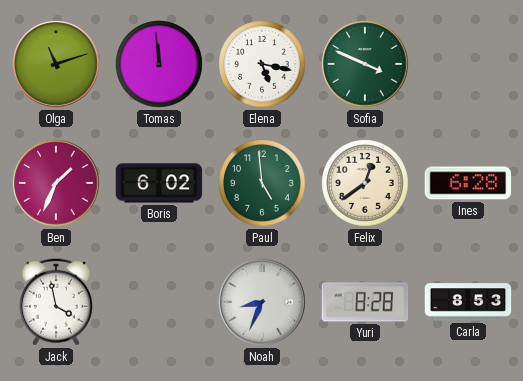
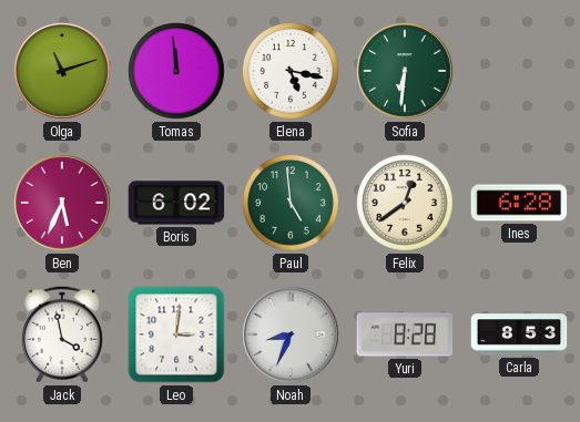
Sofia: 3:49 -> 6:31 (405, 71)
Ben: 1:34 -> 5:34 (62, 203)
Leo: none -> 3:01 (176, 334)
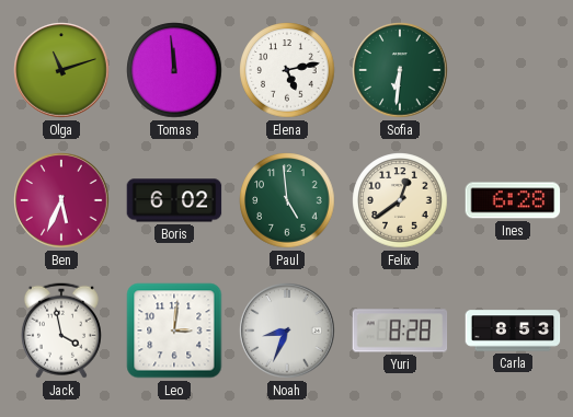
Elena: 5:17 -> 5:13 (287, 70)
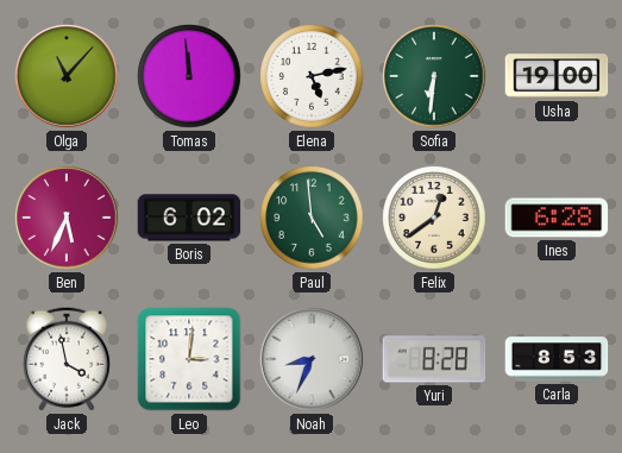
Olga: 11:12 -> 11:07 (67, 76)
Usha: none -> 19:00 (557, 76)
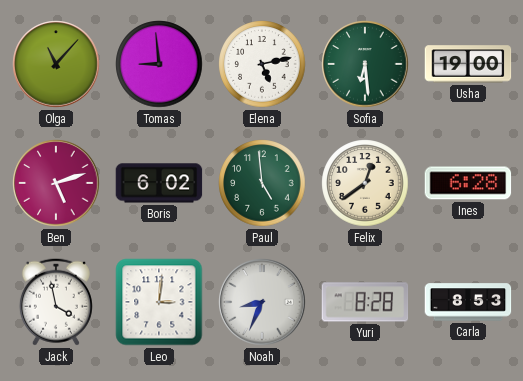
Tomas: 11:59 -> 8:59 (159, 64)
Sofia: 6:31 -> 6:29 (365, 64)
Ben: 5:34 -> 5:12 (56, 183)
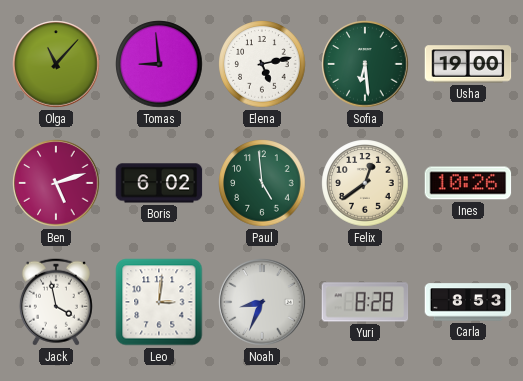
Ines: 6:28 -> 10:26 (468, 183)
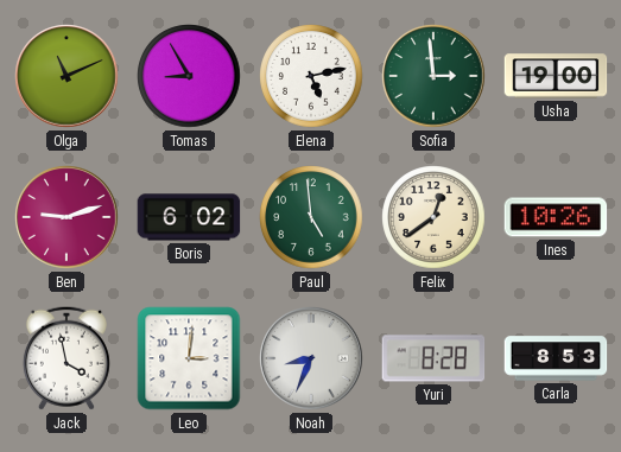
Olga: 11:07 -> 11:11 (66, 76)
Tomas: 8:59 -> 8:55 (189, 76)
Sofia: 6:29 -> 2:59 (433, 76)
Ben: 5:12 -> 9:12 (66, 217)
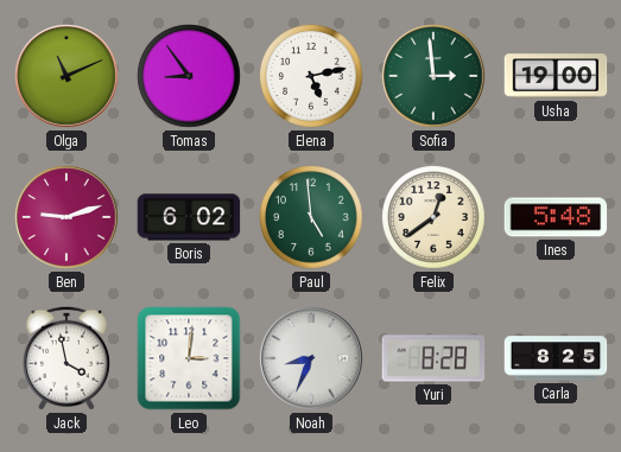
Tomas: 8:55 -> 8:54 (189, 76)
Ines: 10:26 -> 5:48 (556, 217)
Carla: 8:53 -> 8:25 (556, 358)
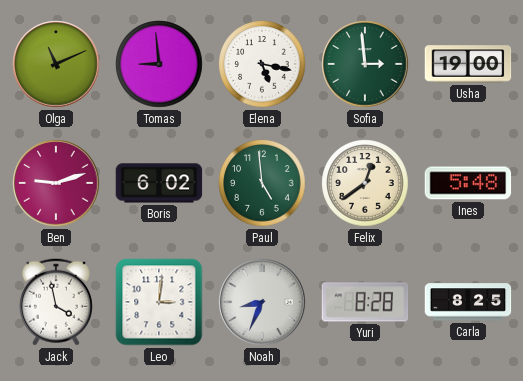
Tomas: 8:54 -> 8:59 (159, 64)
Elena: 5:13 -> 5:17 (262, 64)
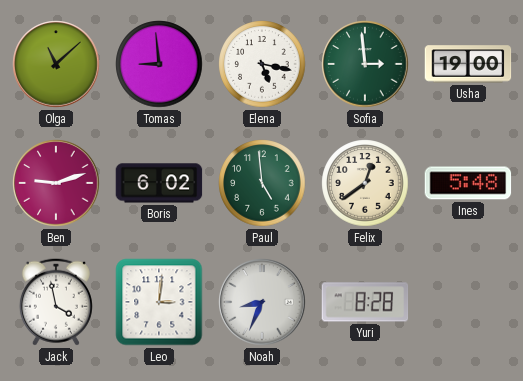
Olga: 11:11 -> 11:08 (56, 64)
Carla: 8:25 -> none (468, 302)
